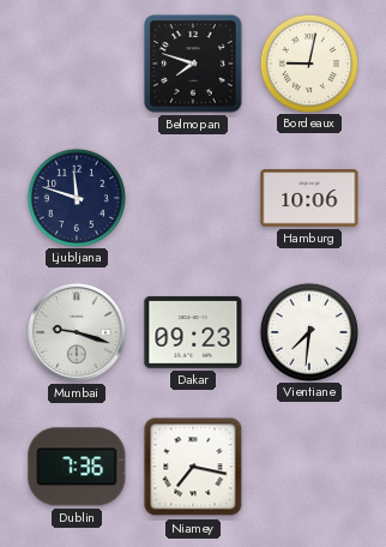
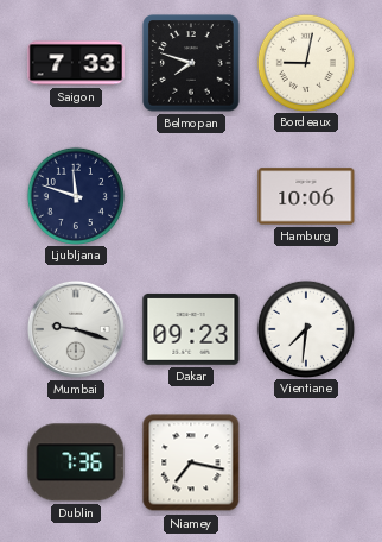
Saigon: none -> 7:33 (76, 63)
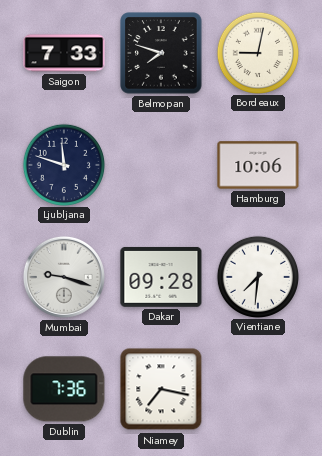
Dakar: 09:23 -> 09:28 (161, 277)
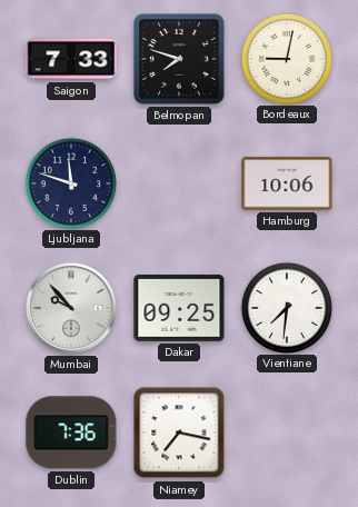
Mumbai: 9:18 -> 9:53 (71, 308)
Dakar: 09:28 -> 09:25 (179, 308)
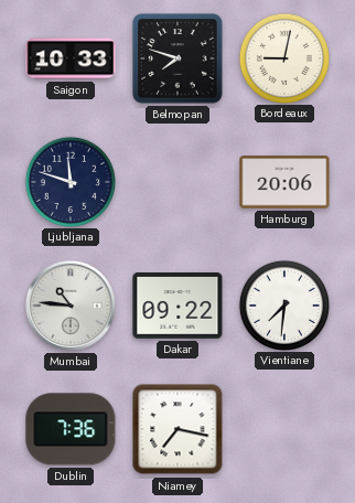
Saigon: 7:33 -> 10:33 (71, 58)
Hamburg: 10:06 -> 20:06 (284, 182)
Mumbai: 9:53 -> 10:46 (71, 306)
Dakar: 09:25 -> 09:22 (177, 306)
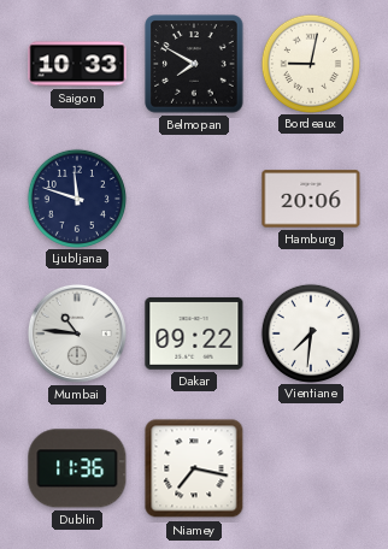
Belmopan: 7:48 -> 7:50 (194, 64)
Dublin: 7:36 -> 11:36 (77, 468)
